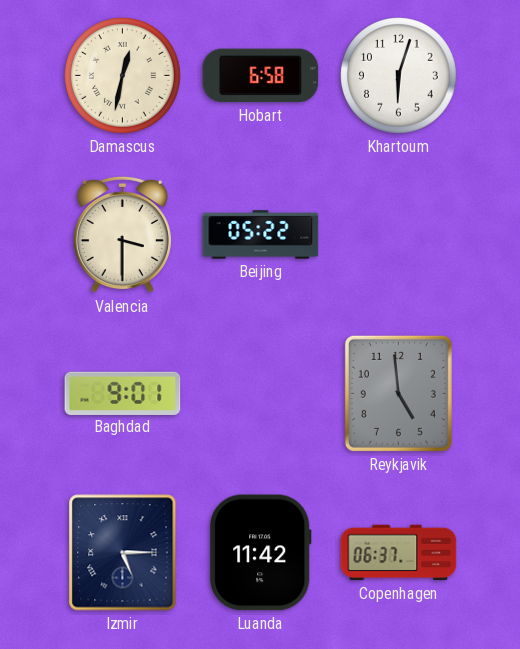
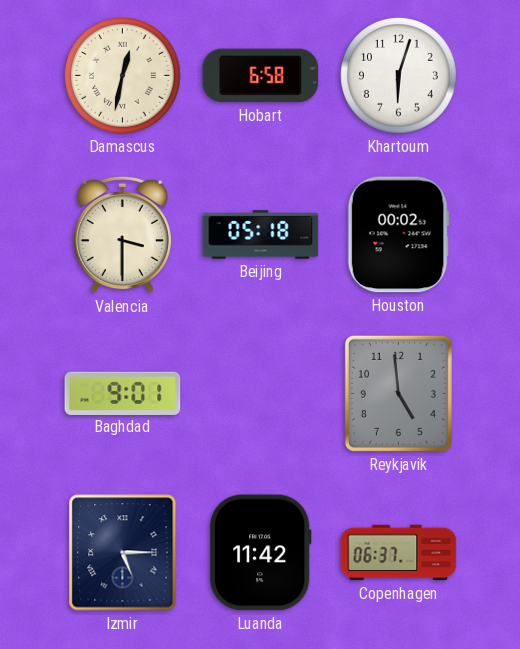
Beijing: 05:22 -> 05:18 (261, 235)
Houston: none -> 00:02 (398, 235)
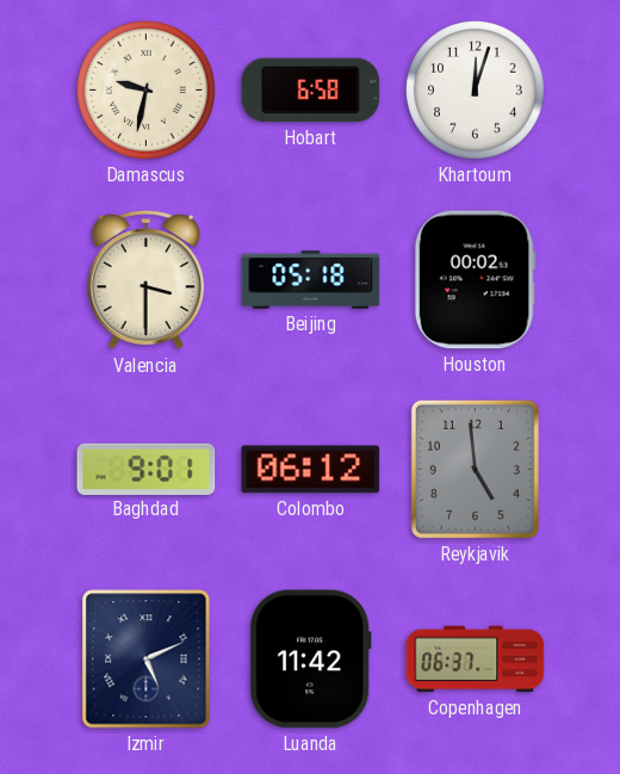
Damascus: 12:32 -> 9:32 (147, 91)
Khartoum: 6:03 -> 12:03 (476, 91)
Colombo: none -> 06:12 (311, 470)
Izmir: 5:15 -> 5:11 (147, 660)
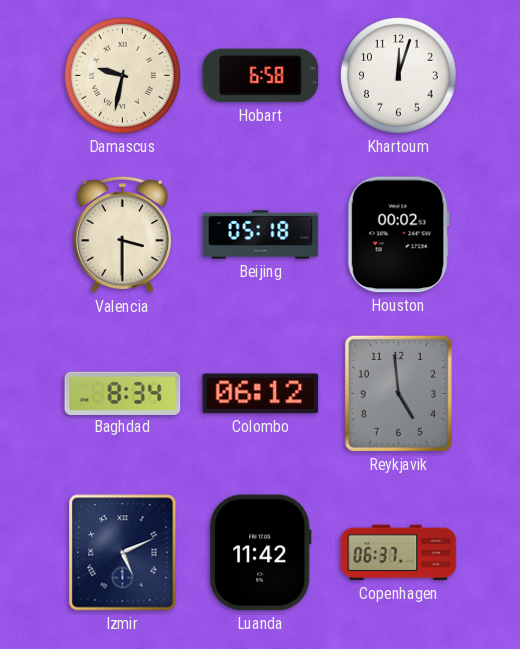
Baghdad: 9:01 -> 8:34 (123, 393)
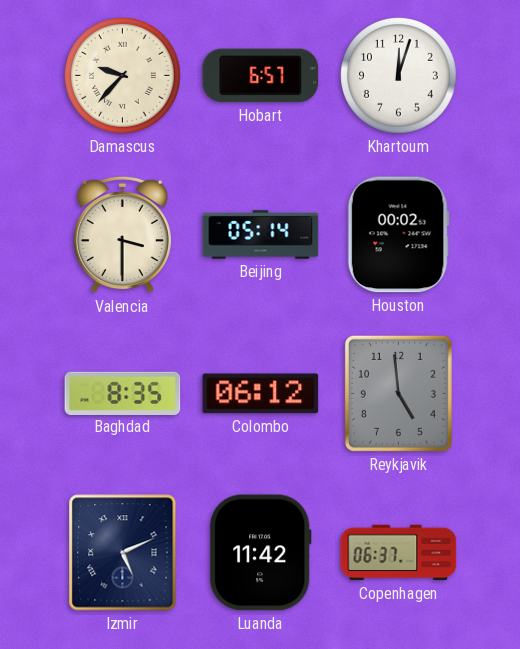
Damascus: 9:32 -> 9:37 (123, 76)
Hobart: 6:58 -> 6:57 (261, 76)
Beijing: 05:18 -> 05:14 (261, 235)
Baghdad: 8:34 -> 8:35 (123, 393)
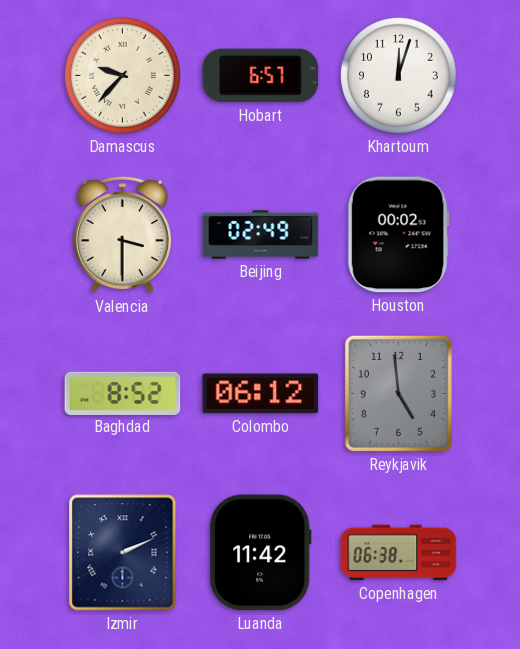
Beijing: 05:14 -> 02:49 (261, 235)
Baghdad: 8:35 -> 8:52 (123, 393)
Izmir: 5:11 -> 2:11 (123, 553)
Copenhagen: 06:37 -> 06:38 (399, 553)
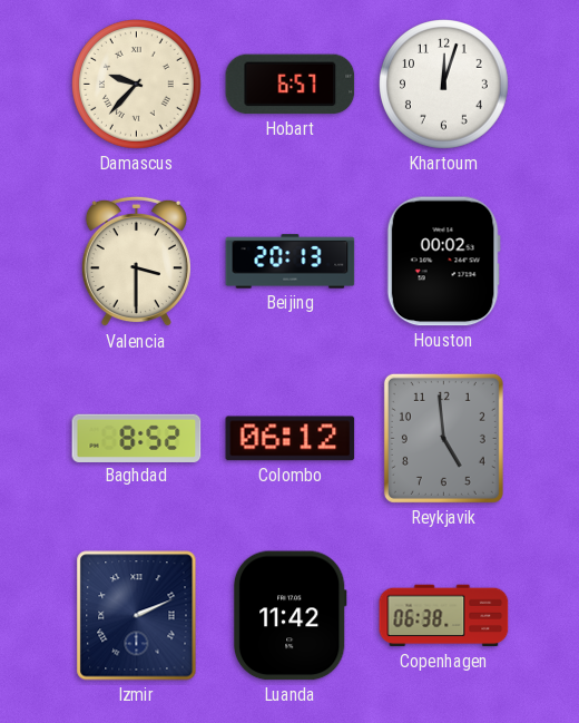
Beijing: 02:49 -> 20:13 (291, 262)
